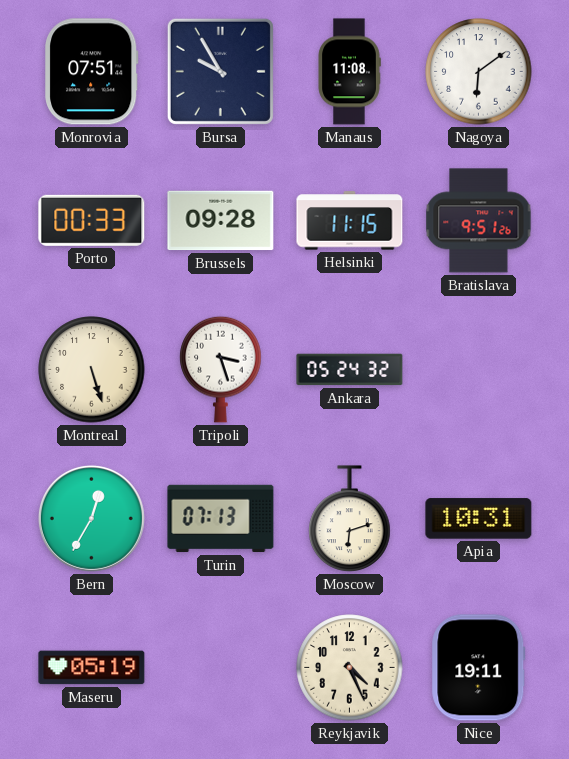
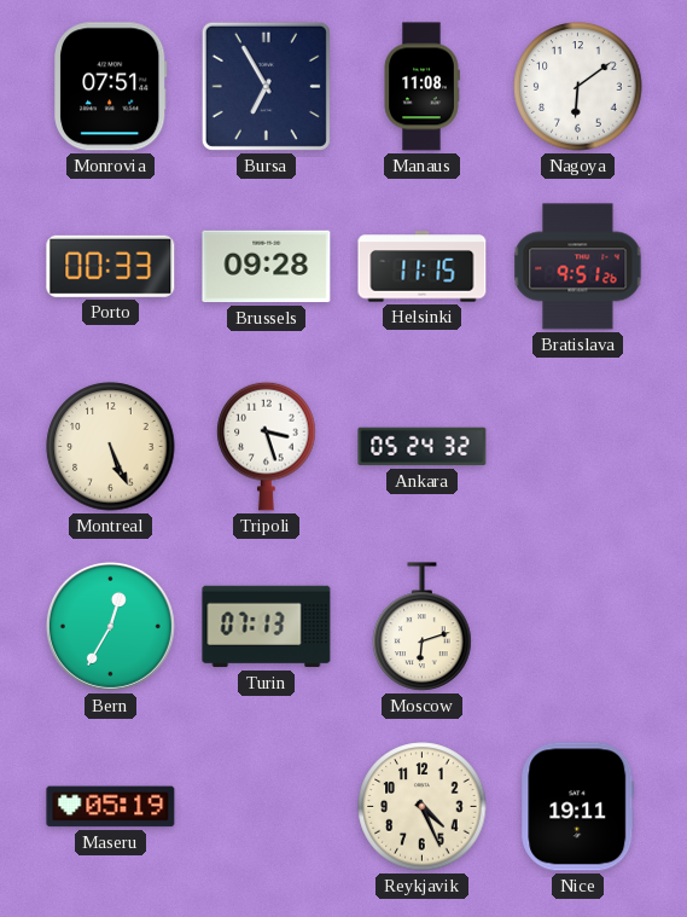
Bursa: 9:55 -> 6:55 (266, 86)
Montreal: 5:27 -> 5:26 (111, 447)
Apia: 10:31 -> none (479, 519)
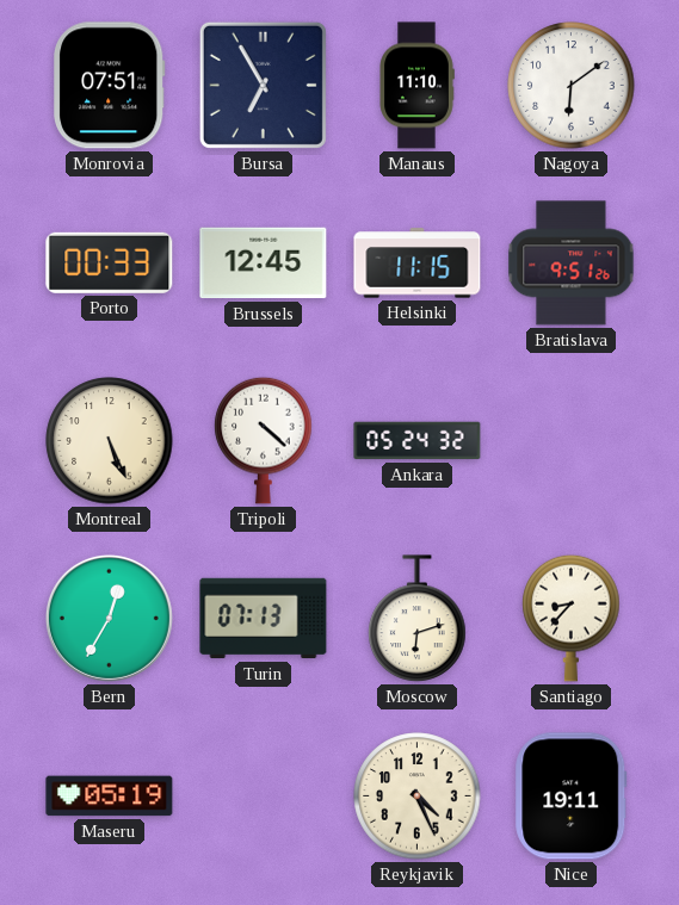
Manaus: 11:08 -> 11:10 (416, 86)
Brussels: 09:28 -> 12:45 (264, 264)
Tripoli: 3:27 -> 4:22 (264, 440)
Santiago: none -> 8:37 (572, 618)
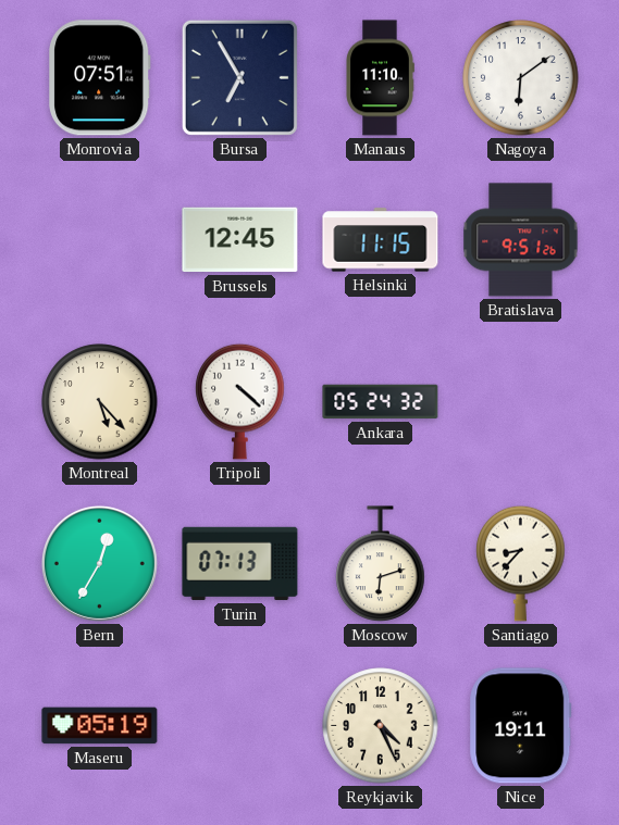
Porto: 00:33 -> none (110, 262)
Montreal: 5:26 -> 5:23 (100, 402)
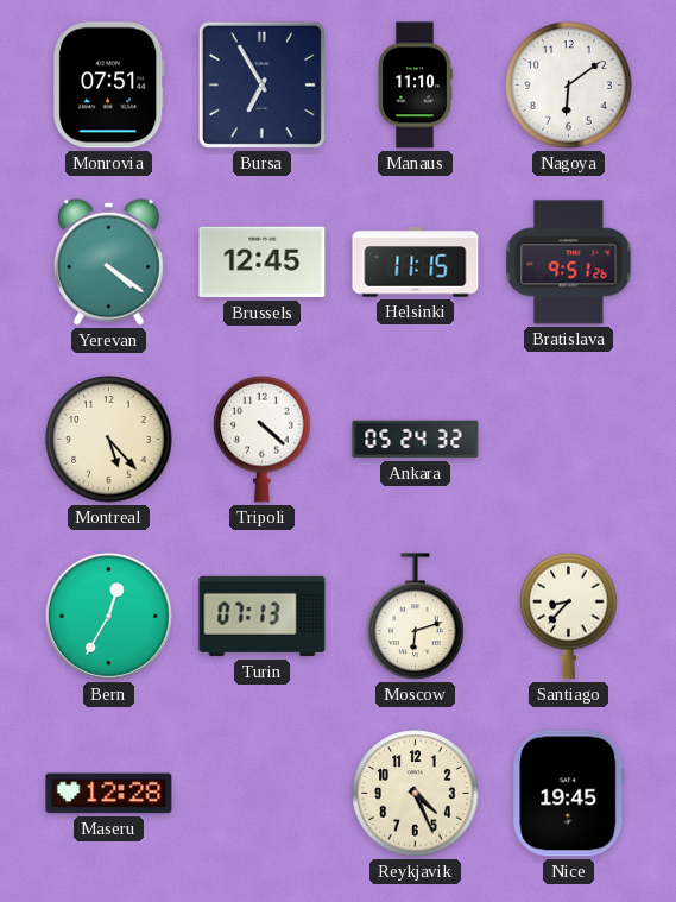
Yerevan: none -> 4:21 (108, 261)
Maseru: 05:19 -> 12:28 (109, 794)
Nice: 19:11 -> 19:45 (569, 794)
